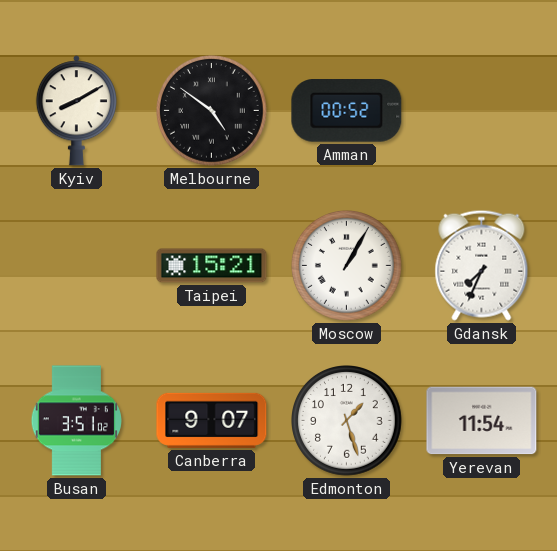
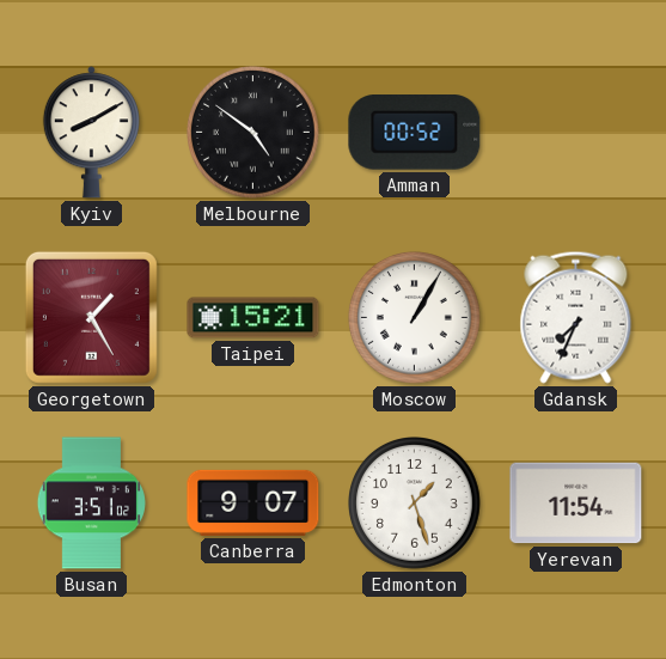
Georgetown: none -> 1:25 (91, 317)
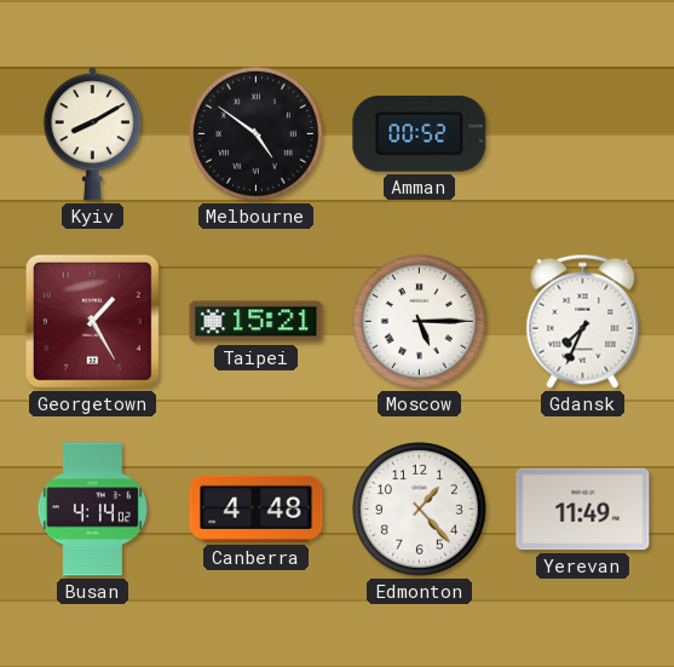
Moscow: 1:05 -> 5:15 (420, 322)
Busan: 3:51 -> 4:14 (92, 510)
Canberra: 9:07 -> 4:48 (257, 508)
Edmonton: 1:27 -> 1:23 (420, 510)
Yerevan: 11:54 -> 11:49 (583, 510)
